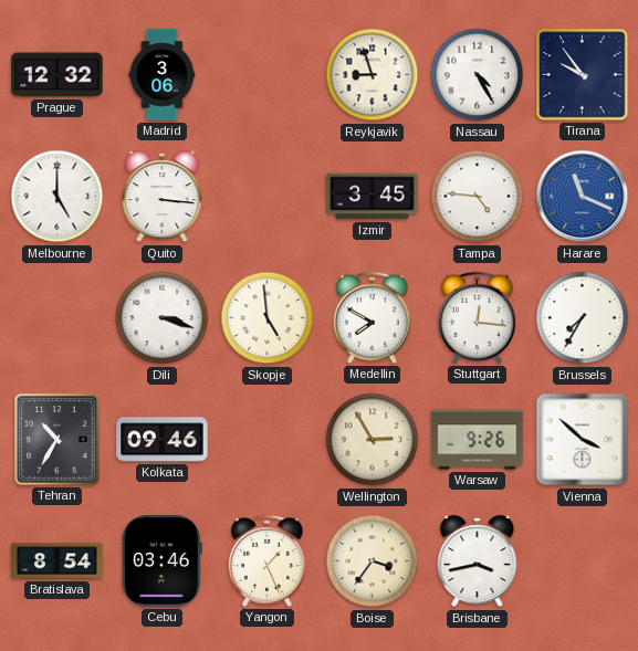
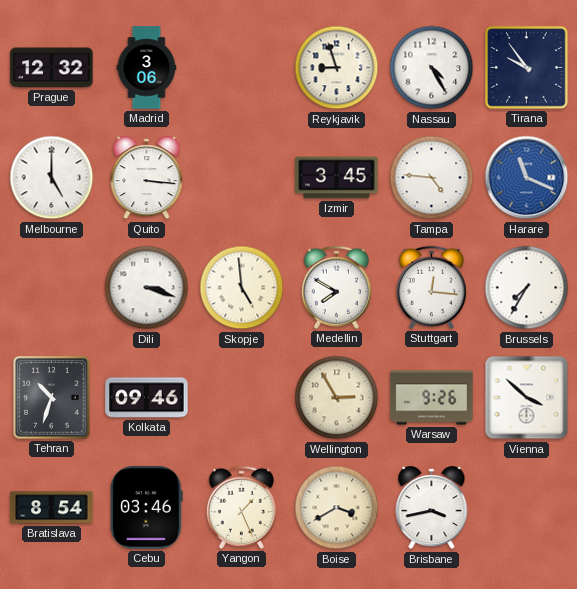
Tehran: 10:35 -> 10:33 (52, 398)
Boise: 3:36 -> 3:40 (337, 508)
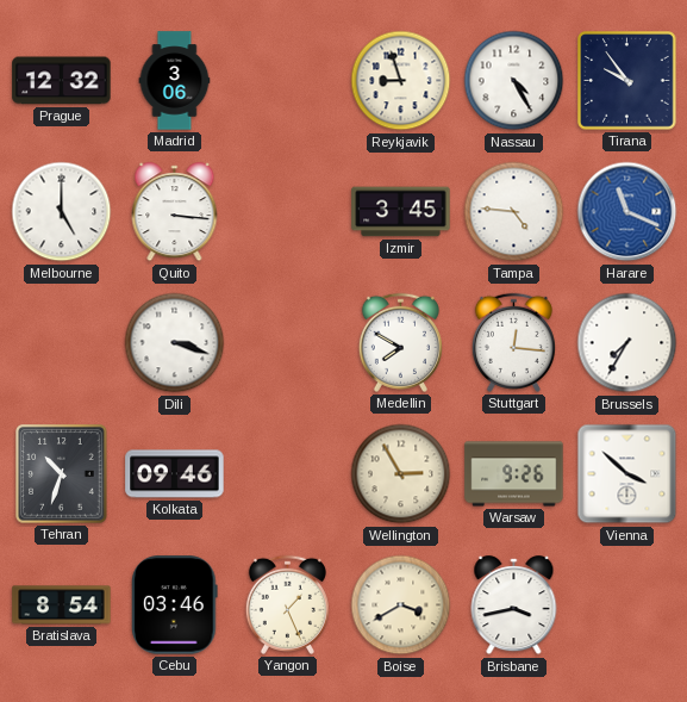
Skopje: 4:59 -> none (242, 288)
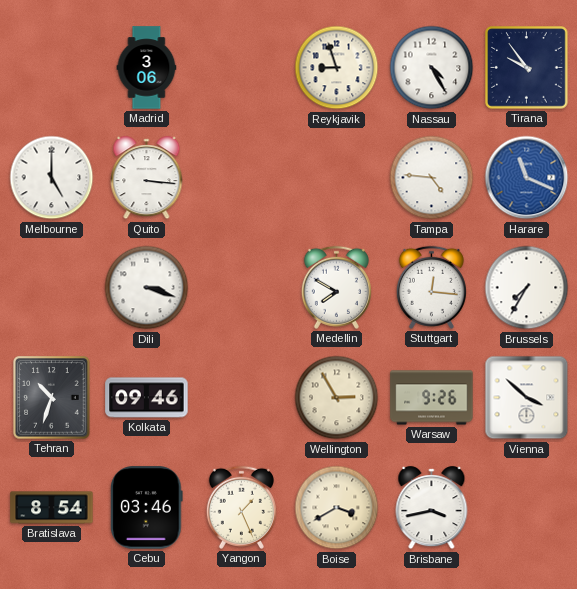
Prague: 12:32 -> none (62, 81)
Izmir: 3:45 -> none (401, 212)
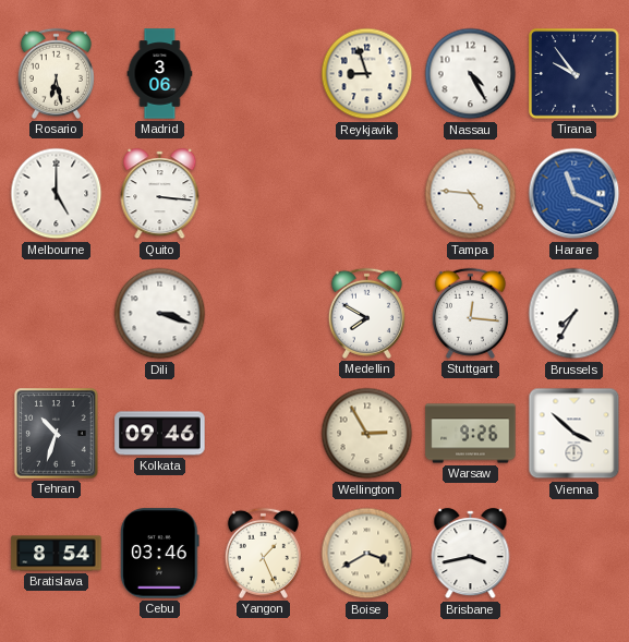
Rosario: none -> 6:28 (56, 73)
